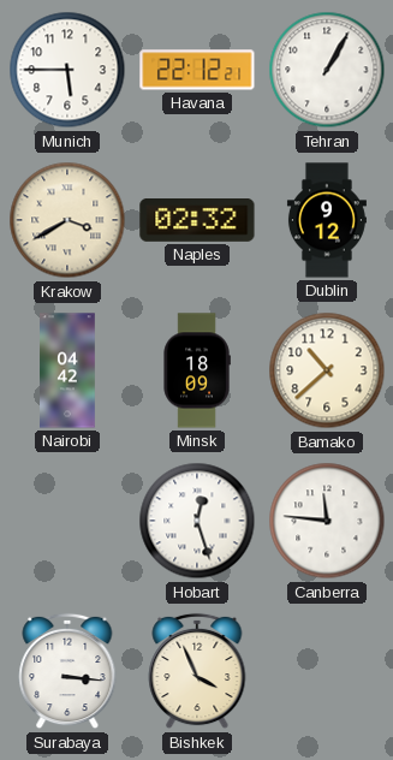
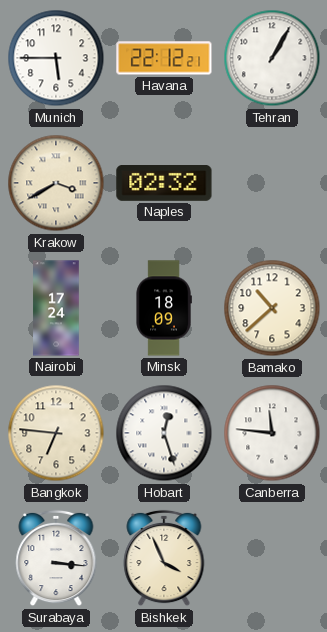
Dublin: 9:12 -> none (327, 220)
Nairobi: 04:42 -> 17:24 (56, 308)
Bangkok: none -> 6:46 (56, 433)
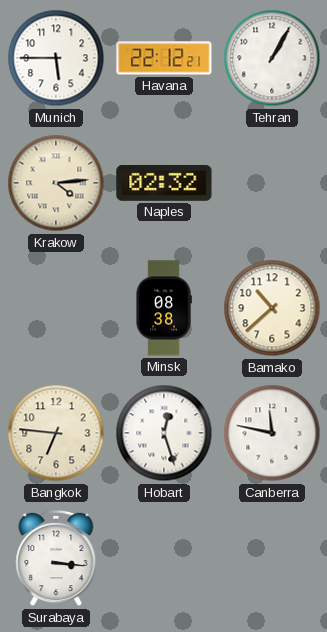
Krakow: 3:40 -> 4:14 (56, 183)
Nairobi: 17:24 -> none (56, 308)
Minsk: 18:09 -> 08:38 (164, 308)
Canberra: 11:46 -> 11:47 (272, 433)
Bishkek: 3:56 -> none (164, 558)
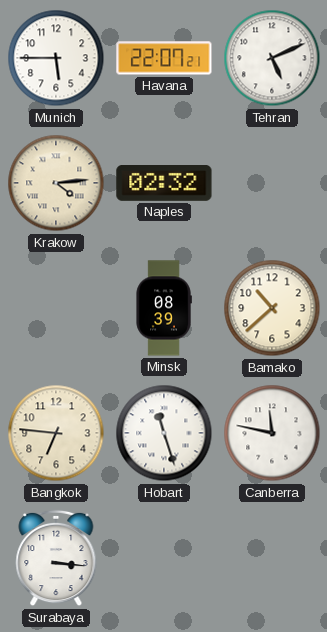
Havana: 22:12 -> 22:07 (164, 58)
Tehran: 1:05 -> 5:11 (272, 58)
Minsk: 08:38 -> 08:39 (164, 308)
Hobart: 12:27 -> 11:27 (164, 433)
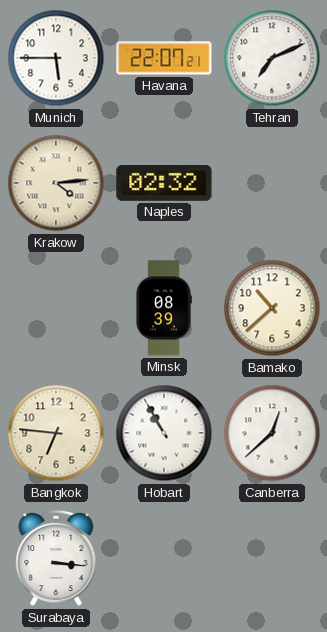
Tehran: 5:11 -> 7:11 (272, 58)
Hobart: 11:27 -> 10:55 (164, 433)
Canberra: 11:47 -> 12:38 (272, 433)
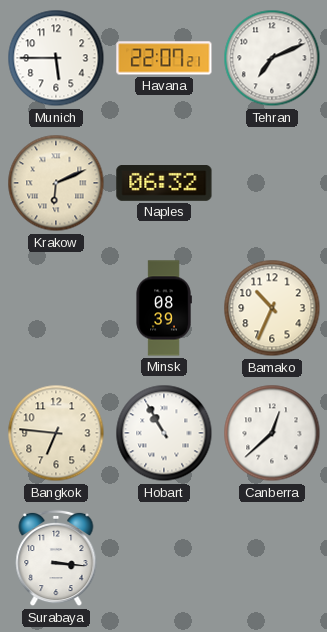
Krakow: 4:14 -> 6:11 (56, 183)
Naples: 02:32 -> 06:32 (164, 184)
Bamako: 10:38 -> 10:34 (272, 308)
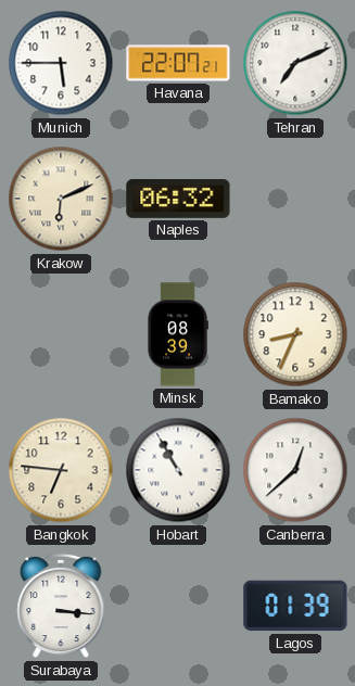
Bamako: 10:34 -> 8:34 (295, 334)
Lagos: none -> 01:39 (295, 606)
